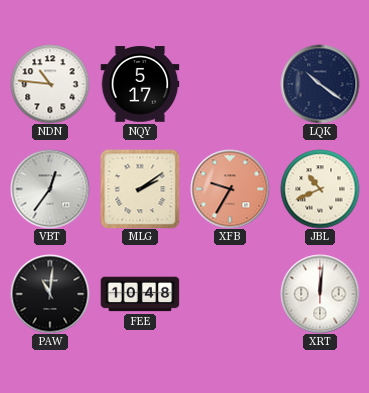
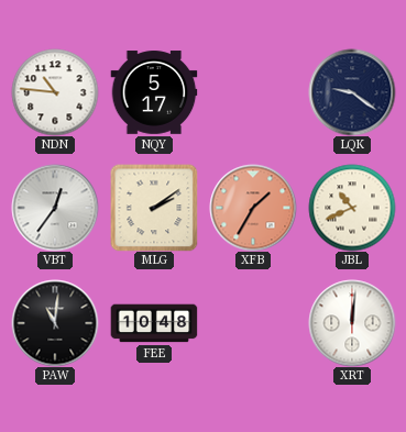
LQK: 10:21 -> 9:21 (352, 92)
XFB: 9:35 -> 1:35 (253, 208)
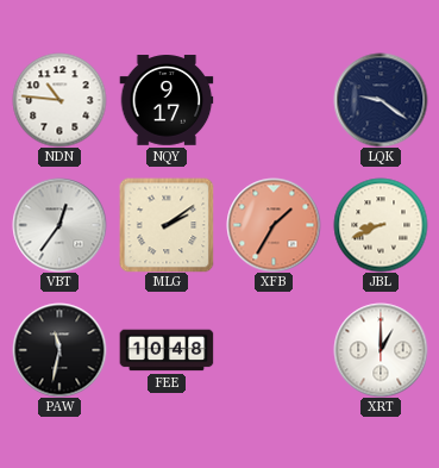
NQY: 5:17 -> 9:17 (167, 100)
JBL: 10:41 -> 8:41 (381, 225)
PAW: 11:01 -> 11:32 (59, 350)
XRT: 12:01 -> 1:00 (381, 350)
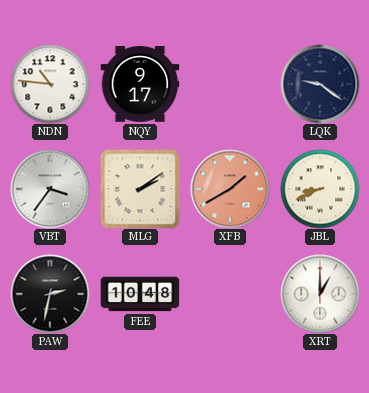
VBT: 12:36 -> 3:36 (50, 189)
XFB: 1:35 -> 1:40 (230, 189)
PAW: 11:32 -> 2:32 (50, 294)
